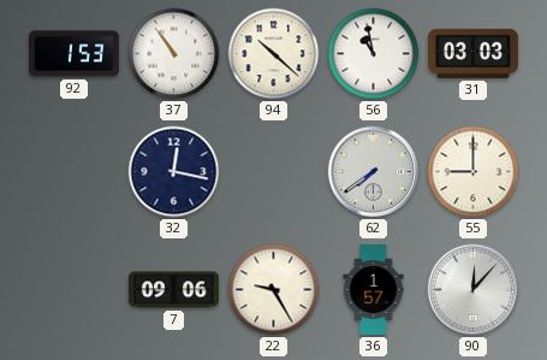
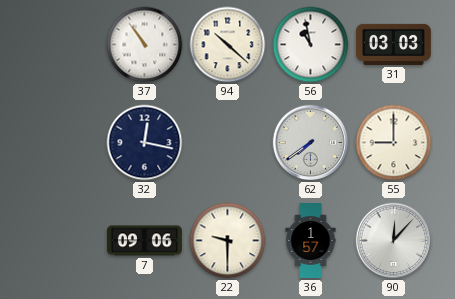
92: 1:53 -> none (73, 54)
22: 9:25 -> 9:30 (228, 241)
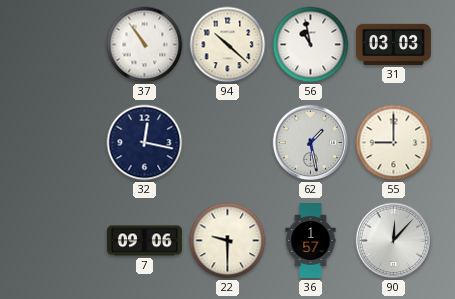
62: 7:39 -> 1:28 (311, 143)
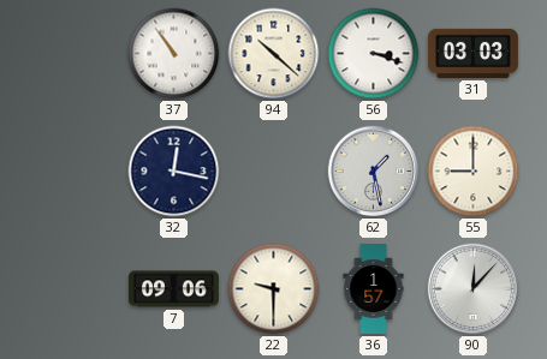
56: 10:58 -> 3:18 (374, 54)
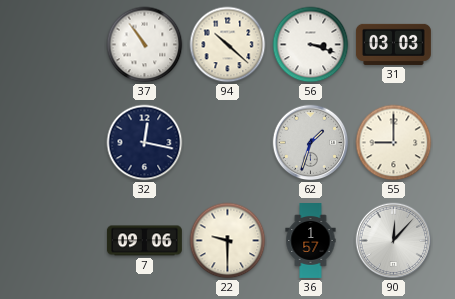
62: 1:28 -> 1:33 (311, 143)
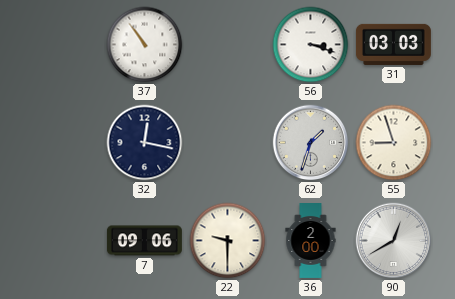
94: 10:22 -> none (228, 45)
55: 9:00 -> 8:57 (394, 143)
36: 1:57 -> 2:00 (311, 241)
90: 12:07 -> 12:40 (394, 241)
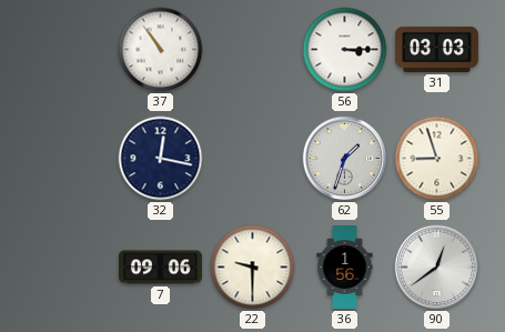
56: 3:18 -> 3:15 (345, 50)
36: 2:00 -> 1:56 (345, 268)
90: 12:40 -> 12:39 (437, 268)
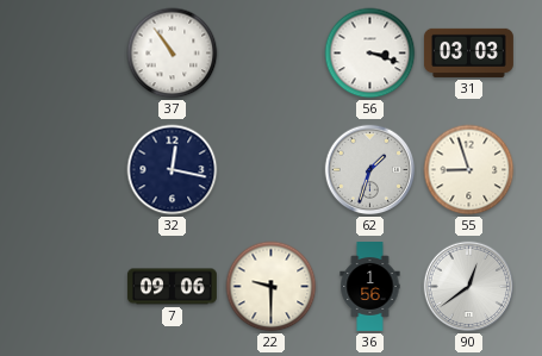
56: 3:15 -> 3:18 (370, 54)
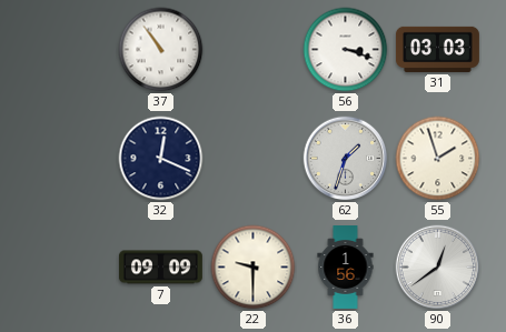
32: 12:17 -> 12:19 (161, 159)
55: 8:57 -> 1:57 (438, 159)
7: 09:06 -> 09:09 (160, 268)
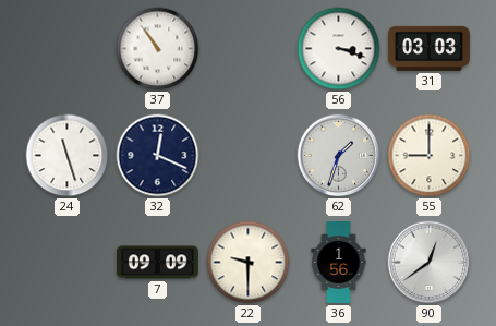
24: none -> 11:27 (68, 156)
55: 1:57 -> 9:00 (430, 156)
